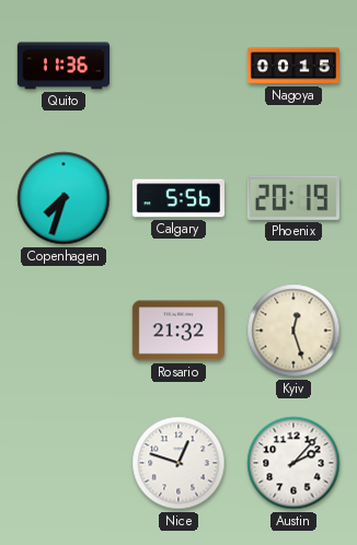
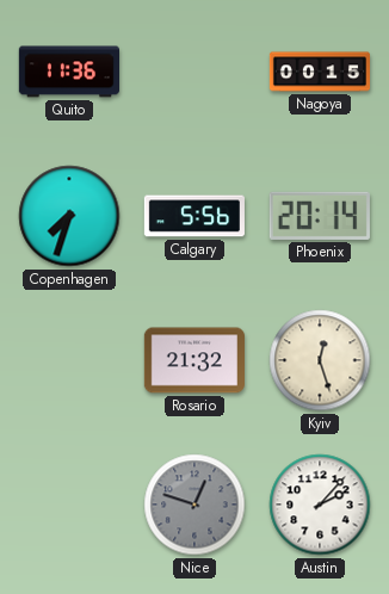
Phoenix: 20:19 -> 20:14 (320, 216)
Nice dial: white -> grey (194, 505)
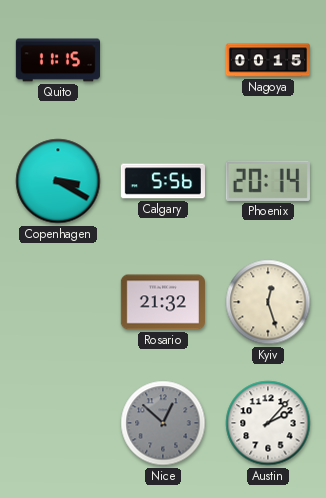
Quito: 11:36 -> 11:15 (57, 60)
Copenhagen: 7:33 -> 3:20 (58, 181)
Nice: 12:48 -> 12:52 (163, 423)
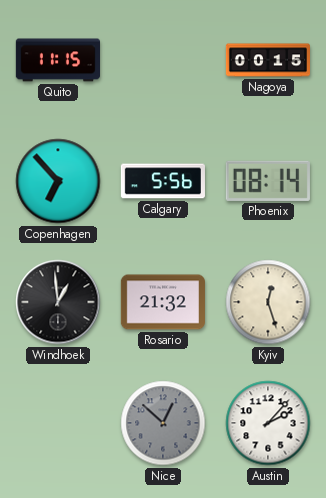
Copenhagen: 3:20 -> 6:53 (58, 181)
Phoenix: 20:14 -> 08:14 (268, 181)
Windhoek: none -> 12:59 (58, 302)
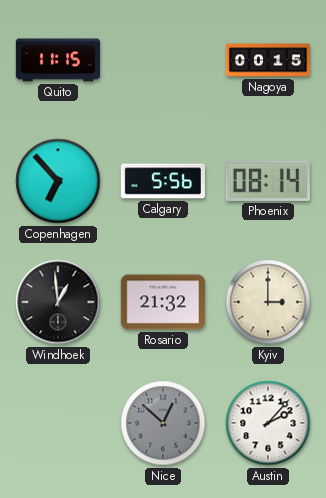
Kyiv: 12:27 -> 3:00 (268, 302)
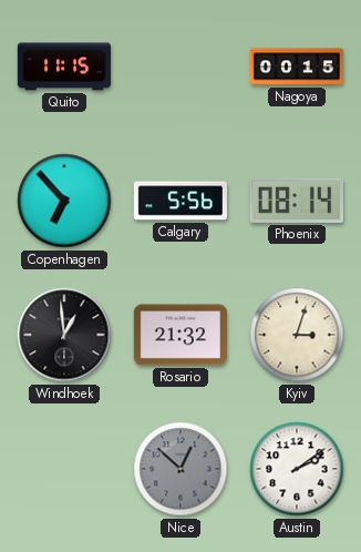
Kyiv: 3:00 -> 3:03 (297, 335)
Austin: 2:07 -> 2:09 (297, 469)
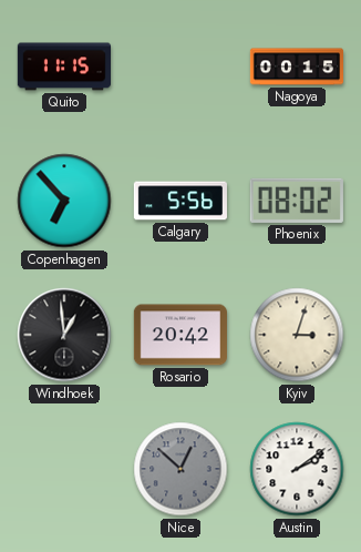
Phoenix: 08:14 -> 08:02 (297, 201)
Rosario: 21:32 -> 20:42 (180, 335)
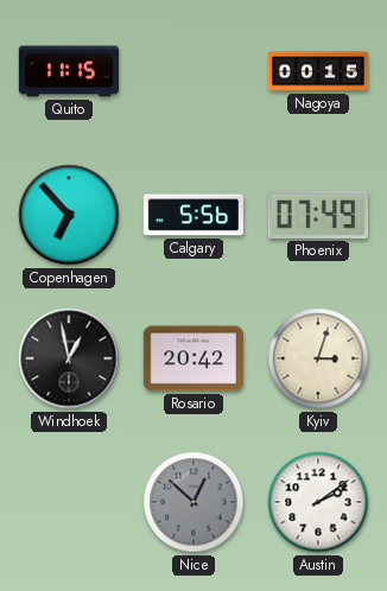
Phoenix: 08:02 -> 07:49 (318, 215)
Windhoek: 12:59 -> 12:58 (69, 358)
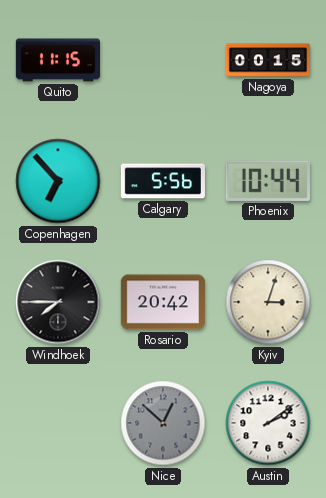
Phoenix: 07:49 -> 10:44 (268, 181)
Windhoek: 12:58 -> 7:45 (58, 302)
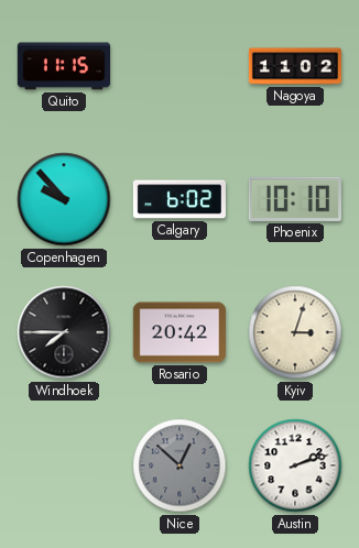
Nagoya: 00:15 -> 11:02 (294, 66)
Copenhagen: 6:53 -> 9:53 (64, 199)
Calgary: 5:56 -> 6:02 (179, 199)
Phoenix: 10:44 -> 10:10 (295, 199)
Austin: 2:09 -> 2:12 (295, 465)
